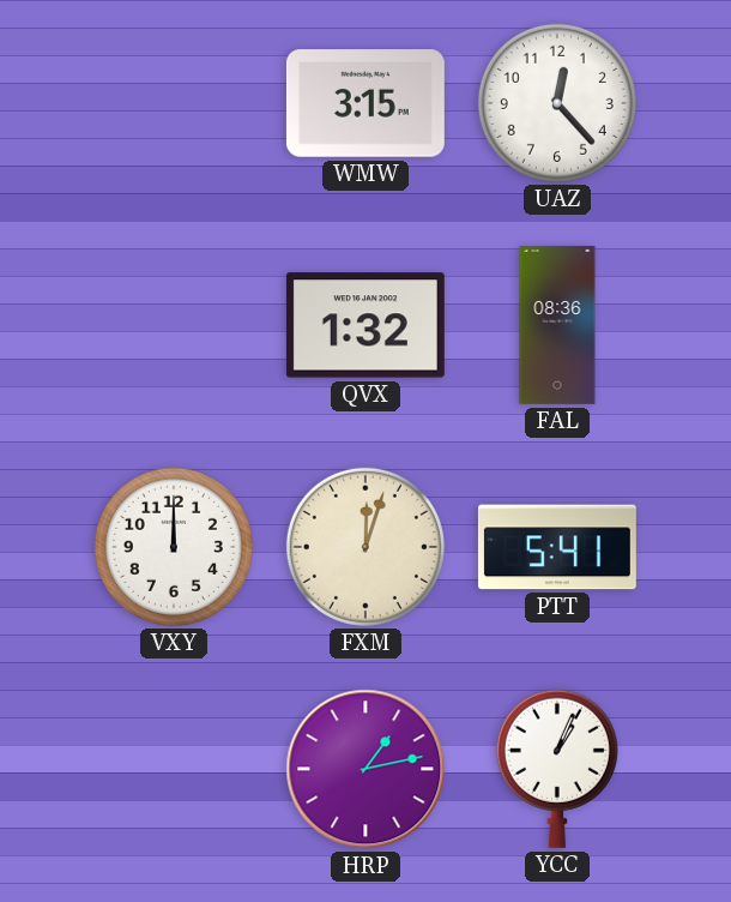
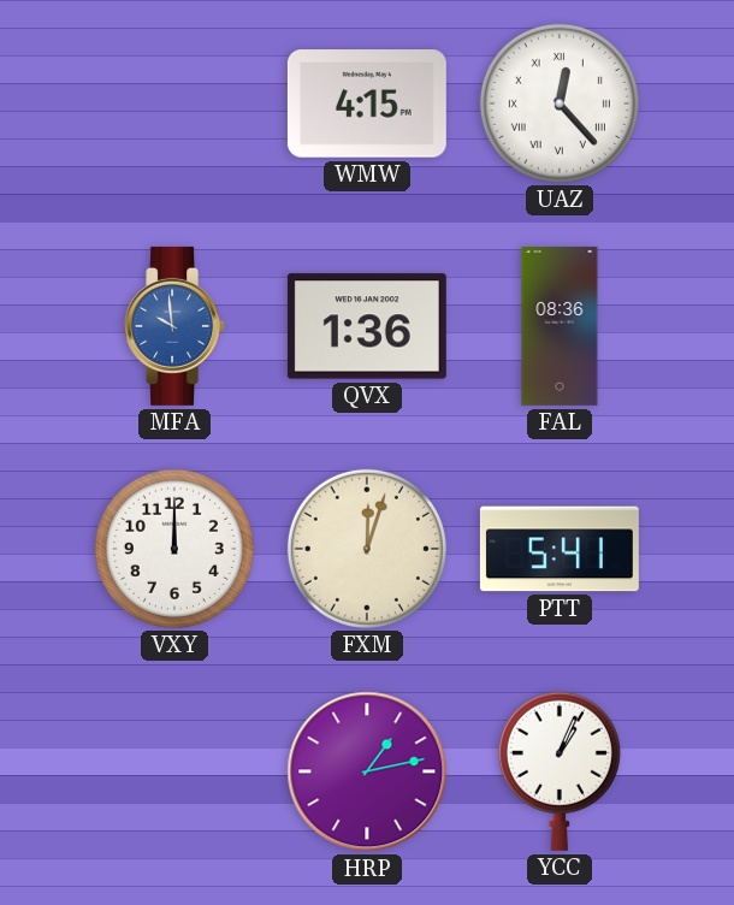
WMW: 3:15 -> 4:15 (367, 103)
UAZ numerals: Arabic -> Roman (560, 103)
MFA: none -> 9:59 (176, 326)
QVX: 1:32 -> 1:36 (367, 326)
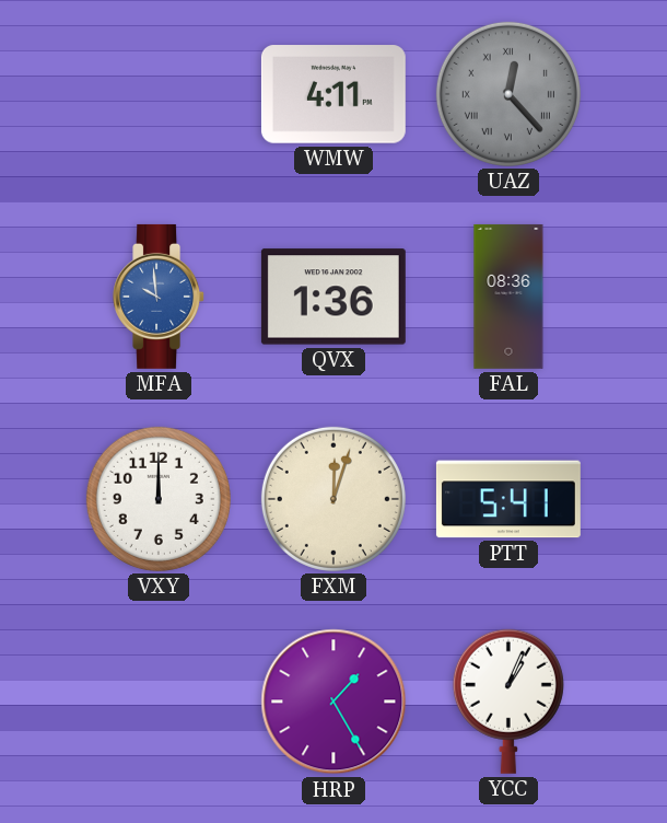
WMW: 4:15 -> 4:11 (333, 94)
UAZ dial: white -> grey (508, 94)
HRP: 1:13 -> 1:25 (333, 702)
